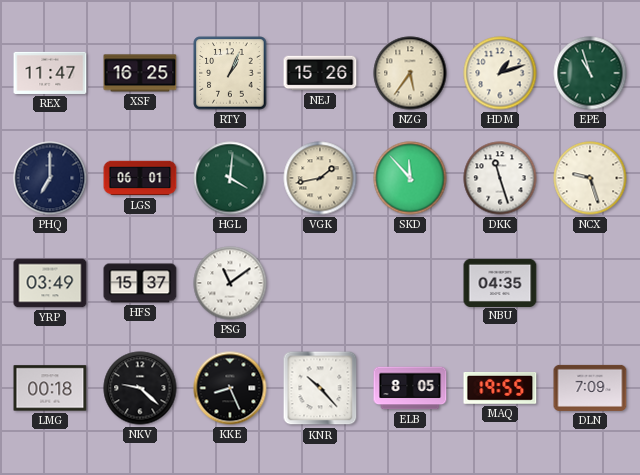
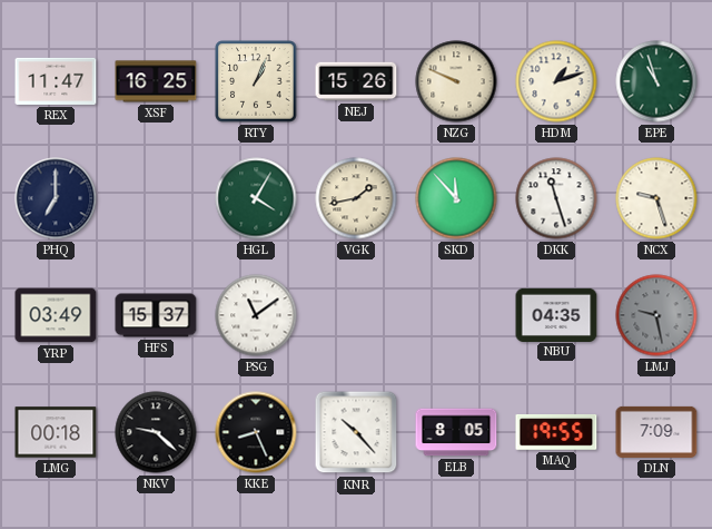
NZG: 5:36 -> 9:49 (456, 81)
LGS: 06:01 -> none (140, 178)
HGL: 4:01 -> 4:05 (256, 198)
LMJ: none -> 9:28 (656, 315)
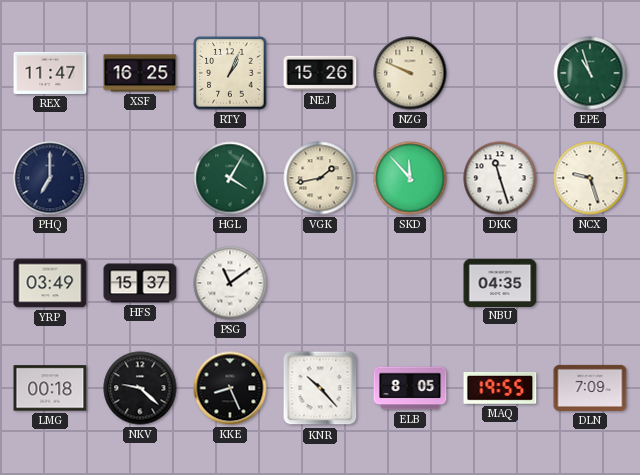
HDM: 1:12 -> none (556, 81)
LMJ: 9:28 -> none (656, 315)
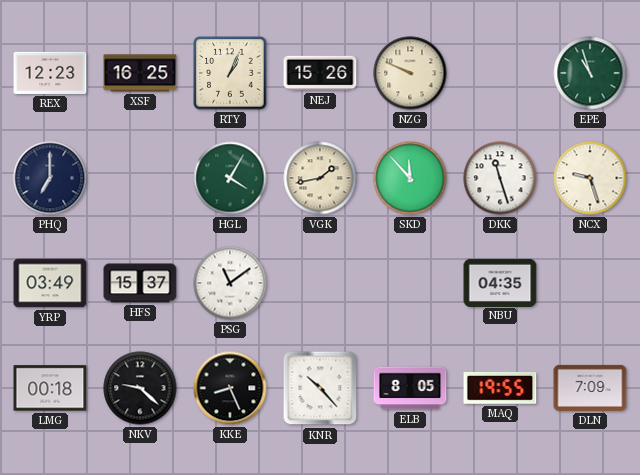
REX: 11:47 -> 12:23 (50, 73)
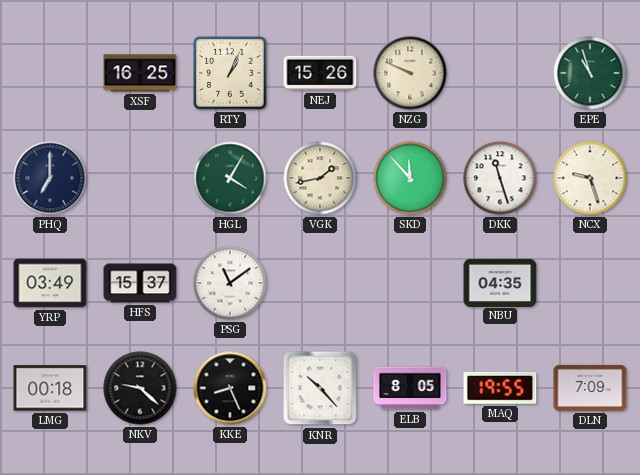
REX: 12:23 -> none (50, 73)
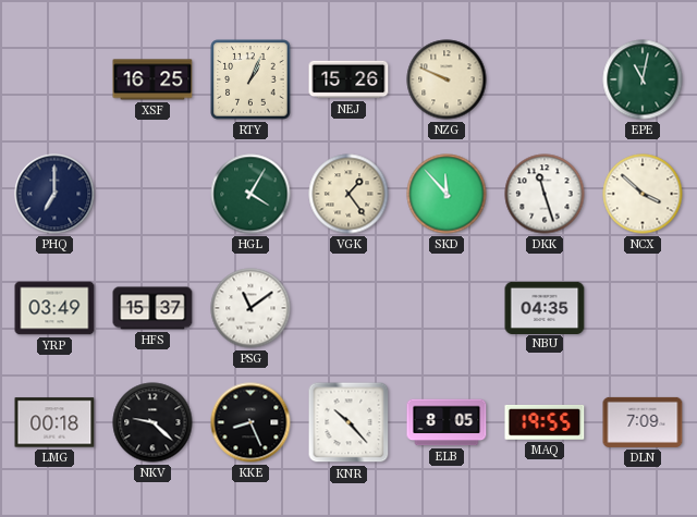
EPE: 10:57 -> 11:02 (643, 79)
VGK: 1:43 -> 1:24 (348, 194)
NCX: 9:27 -> 3:52 (643, 194)
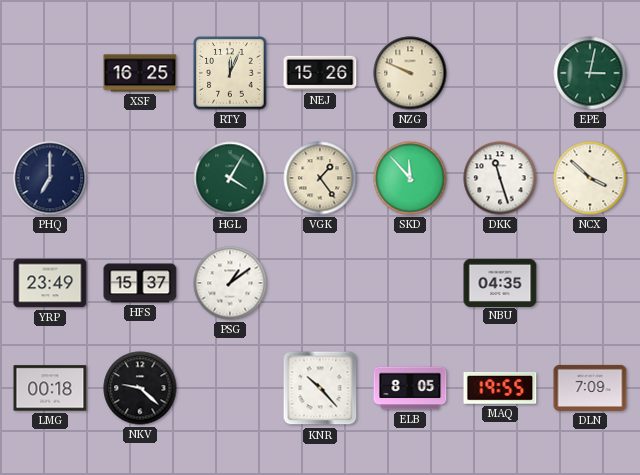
RTY: 1:04 -> 12:04 (230, 73)
EPE: 11:02 -> 3:02 (590, 73)
YRP: 03:49 -> 23:49 (50, 283)
PSG: 11:09 -> 1:09 (230, 283)
KKE: 8:26 -> none (250, 422)
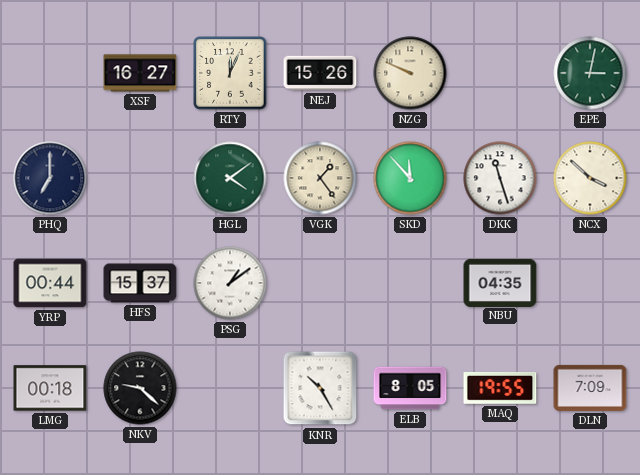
XSF: 16:25 -> 16:27 (140, 73)
HGL: 4:05 -> 4:09 (230, 178)
YRP: 23:49 -> 00:44 (50, 283)
KNR: 10:23 -> 10:25 (320, 388)
